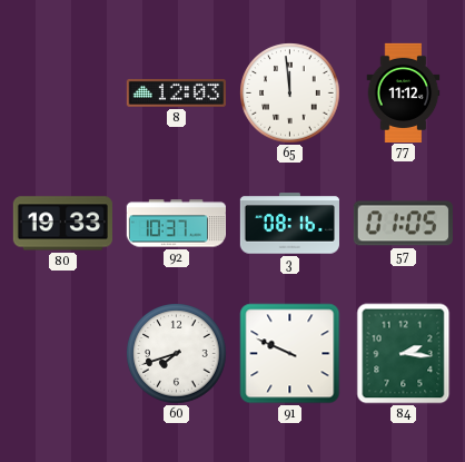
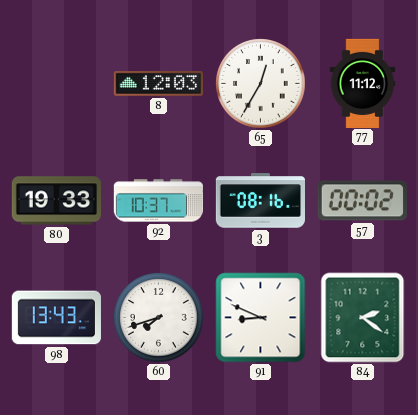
65: 11:59 -> 12:35 (261, 84)
57: 01:05 -> 00:02 (362, 201)
98: none -> 13:43 (56, 318)
91: 9:49 -> 8:49 (261, 318)
84: 2:16 -> 2:21 (363, 318)
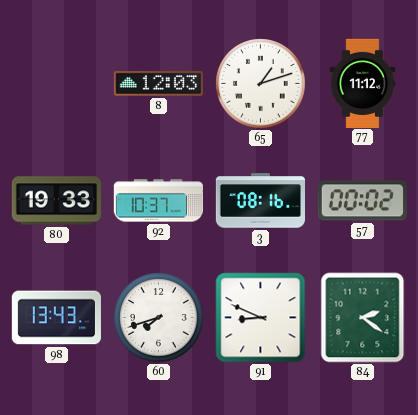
65: 12:35 -> 1:12 (261, 84)
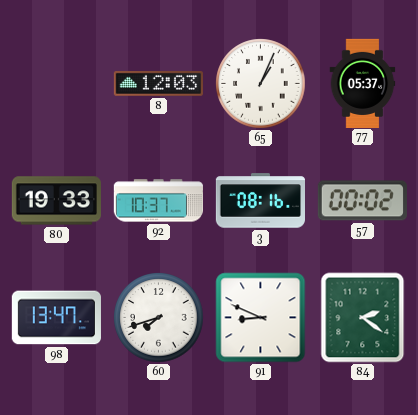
65: 1:12 -> 1:04 (261, 84)
77: 11:12 -> 05:37 (363, 83)
98: 13:43 -> 13:47 (56, 318)
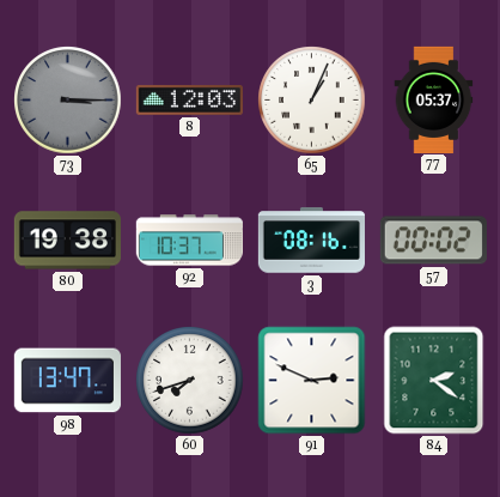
73: none -> 3:15 (68, 101)
80: 19:33 -> 19:38 (67, 241)
91: 8:49 -> 2:49 (312, 381)
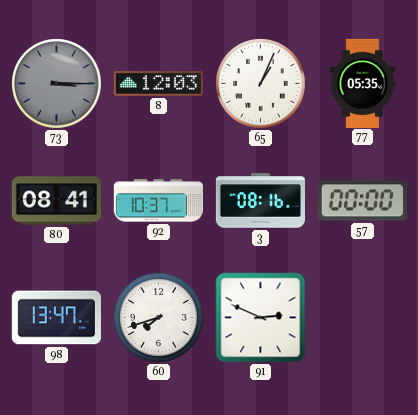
77: 05:37 -> 05:35 (363, 83)
80: 19:38 -> 08:41 (56, 201)
57: 00:02 -> 00:00 (362, 201)
84: 2:21 -> none (434, 381)
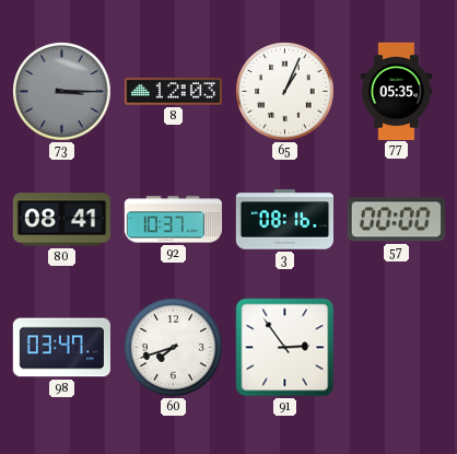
98: 13:47 -> 03:47 (61, 348)
91: 2:49 -> 2:54 (285, 348)
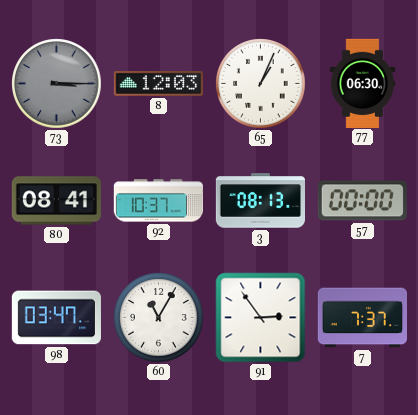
77: 05:35 -> 06:30 (363, 83)
3: 08:16 -> 08:13 (260, 201)
60: 7:42 -> 11:05 (159, 318)
7: none -> 7:37 (362, 318)
